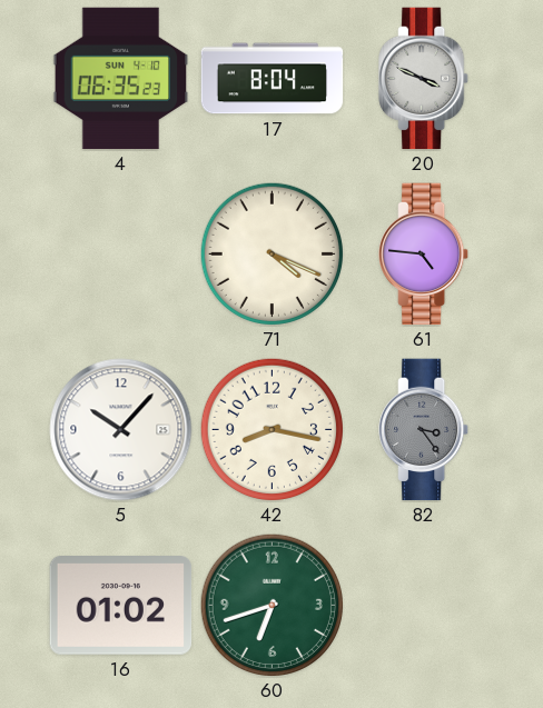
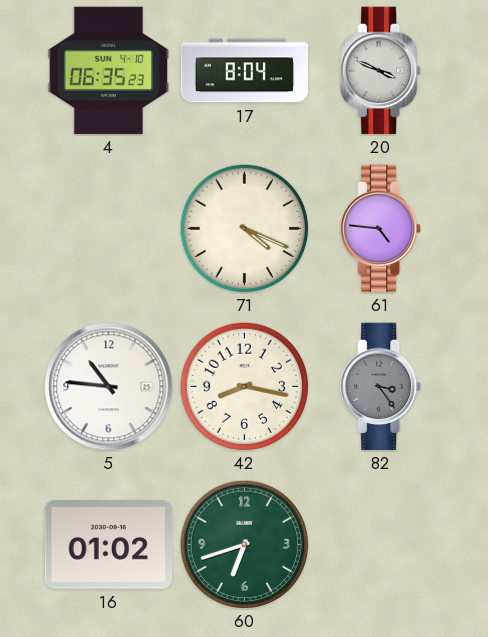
5: 10:07 -> 10:46 (109, 387)
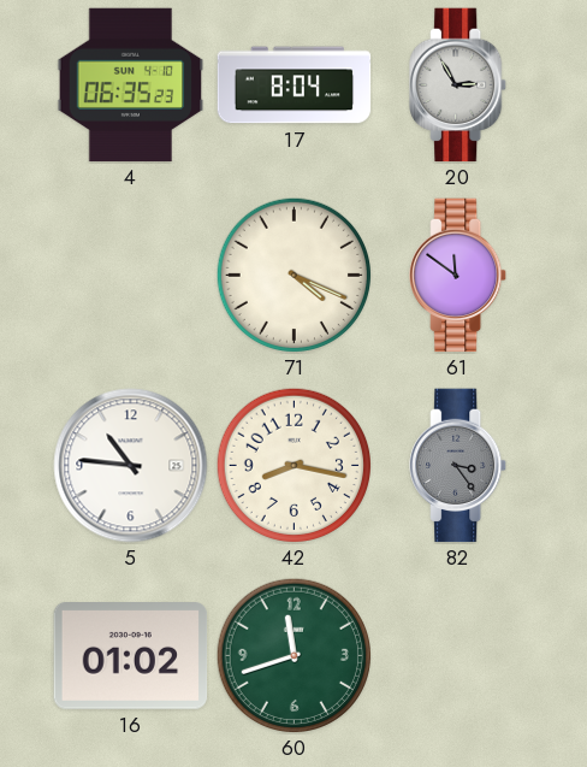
20: 3:49 -> 2:55 (458, 85)
61: 4:46 -> 11:51 (458, 276)
60: 6:42 -> 11:42 (293, 655)
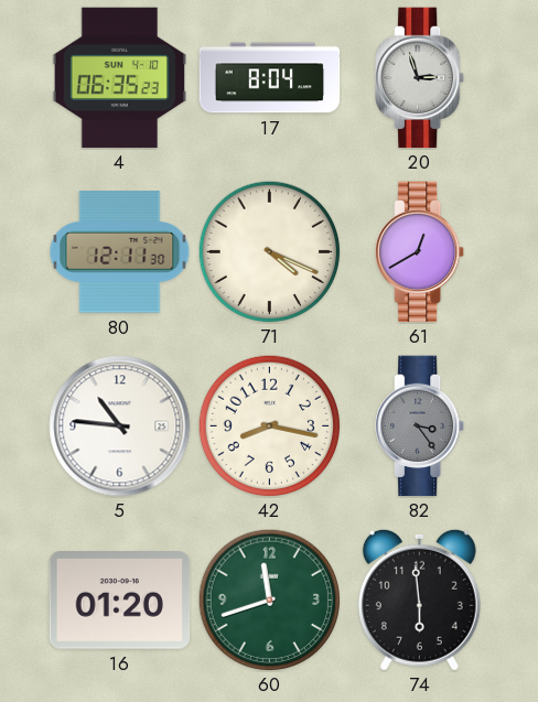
20: 2:55 -> 2:57 (420, 78)
80: none -> 12:11 (120, 252)
61: 11:51 -> 12:40 (420, 252)
16: 01:02 -> 01:20 (120, 601)
74: none -> 5:59 (419, 600)
